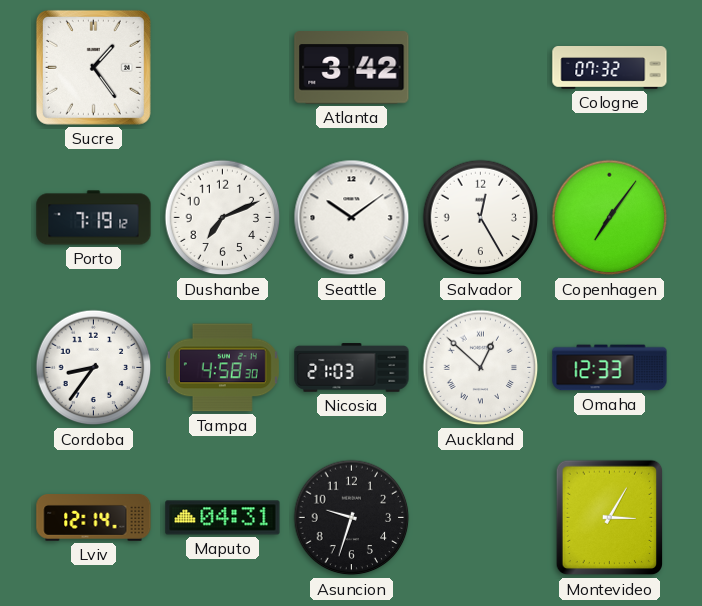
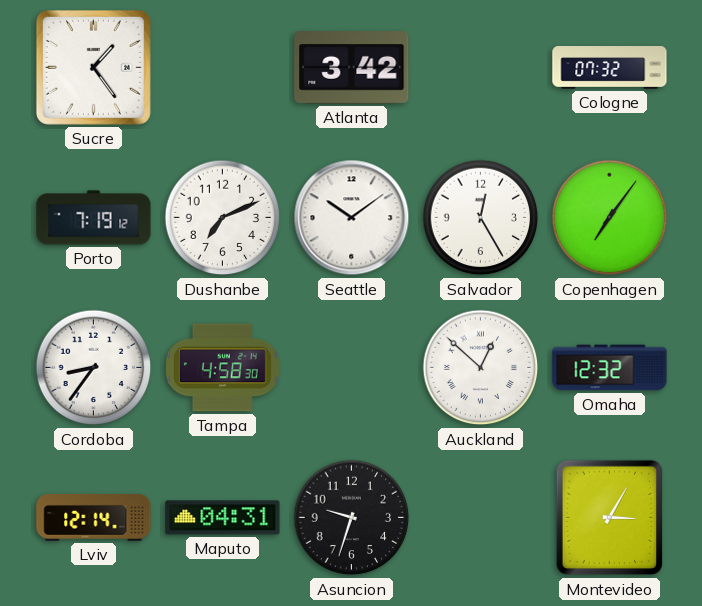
Nicosia: 21:03 -> none (352, 368)
Omaha: 12:33 -> 12:32 (610, 368)
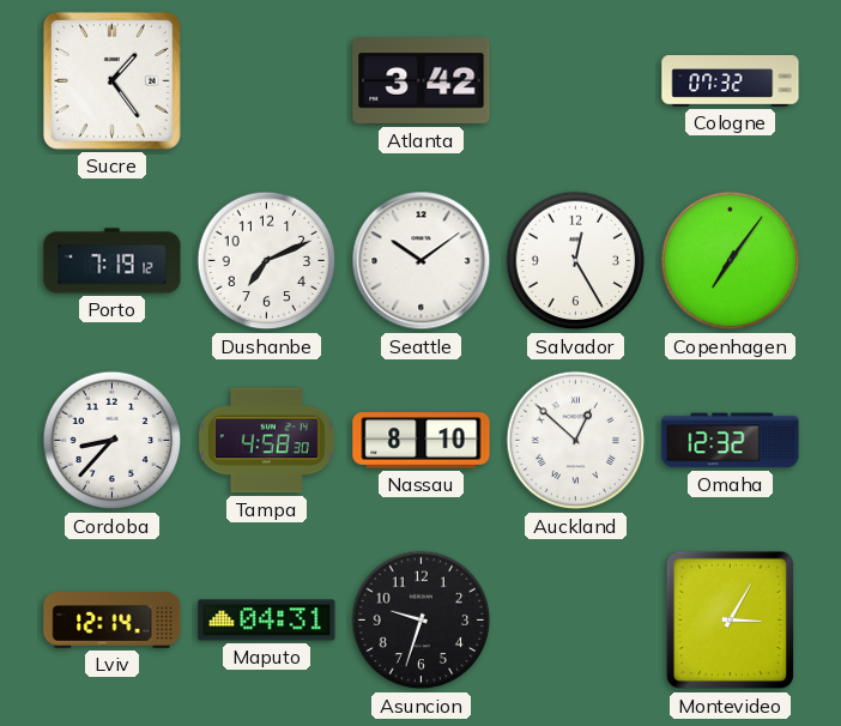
Cordoba: 8:36 -> 8:37 (113, 441)
Nassau: none -> 8:10 (422, 441)
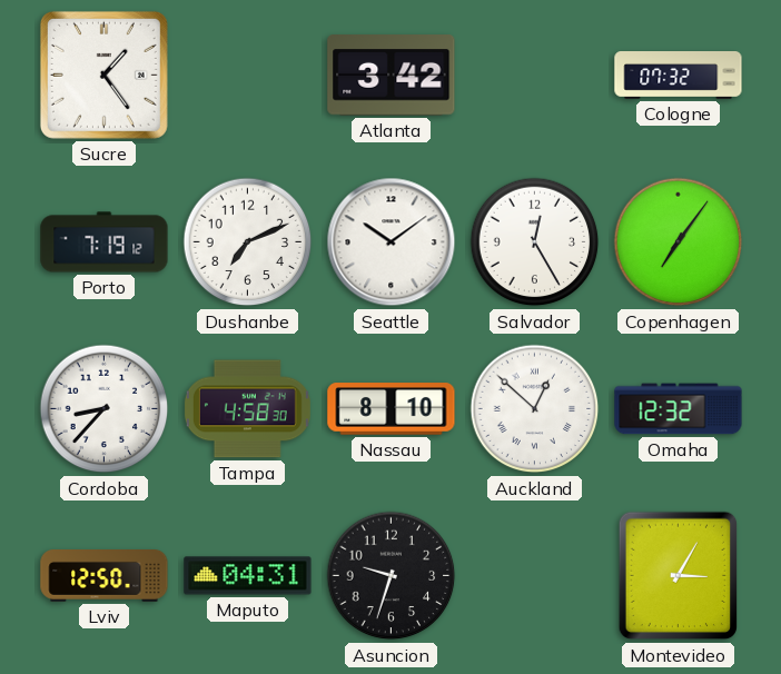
Lviv: 12:14 -> 12:50 (105, 576)
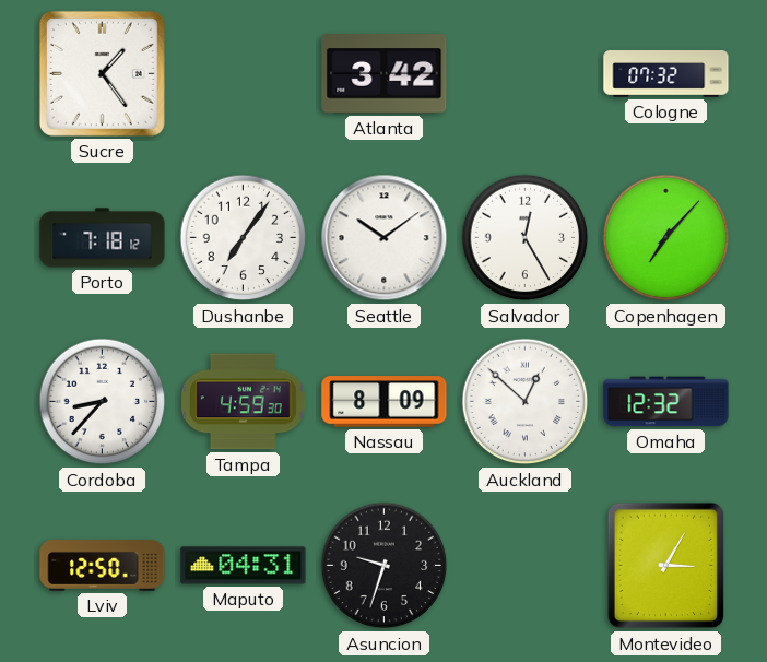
Porto: 7:19 -> 7:18 (103, 238)
Dushanbe: 7:11 -> 7:06 (244, 238)
Copenhagen: 7:06 -> 7:07 (666, 238)
Tampa: 4:58 -> 4:59 (243, 402)
Nassau: 8:10 -> 8:09 (385, 402)
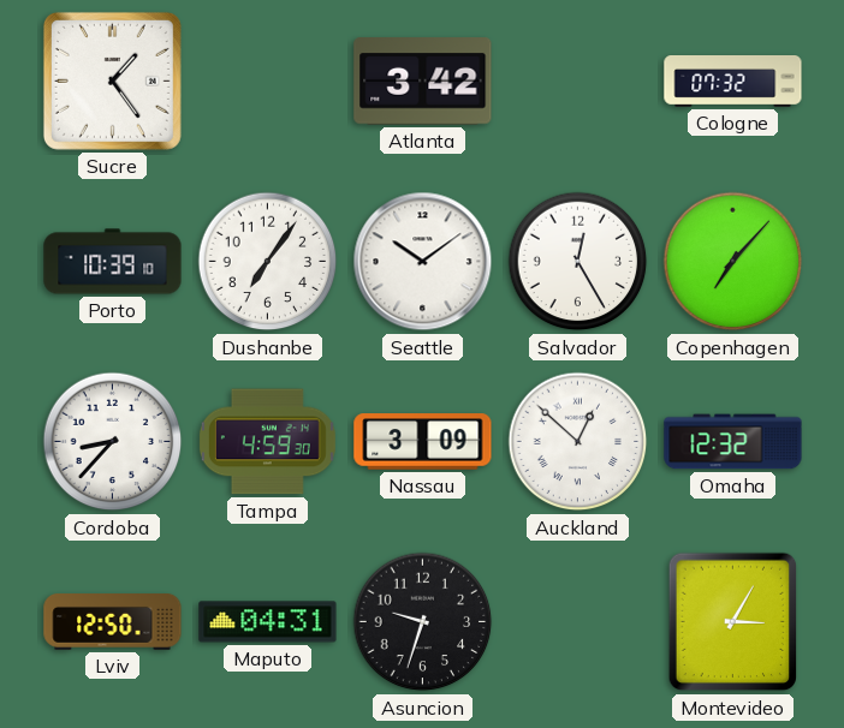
Porto: 7:18 -> 10:39 (113, 262)
Nassau: 8:09 -> 3:09 (423, 442)
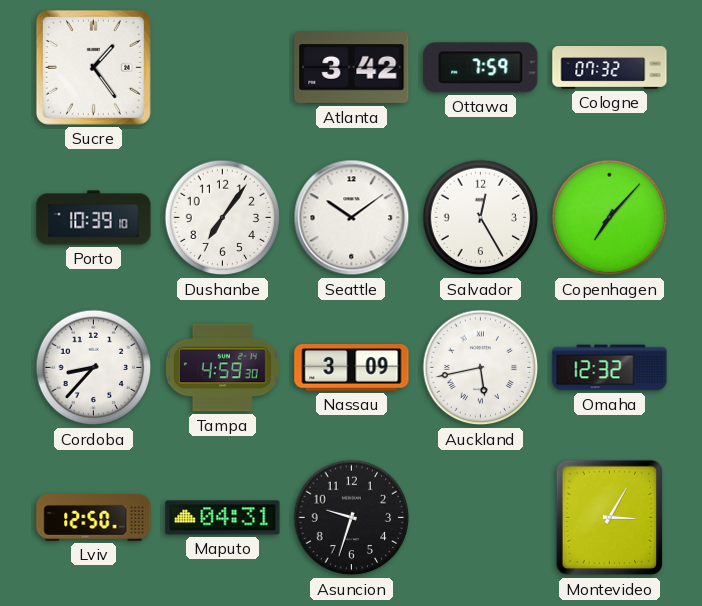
Ottawa: none -> 7:59 (481, 68)
Auckland: 12:52 -> 5:43 (481, 368)
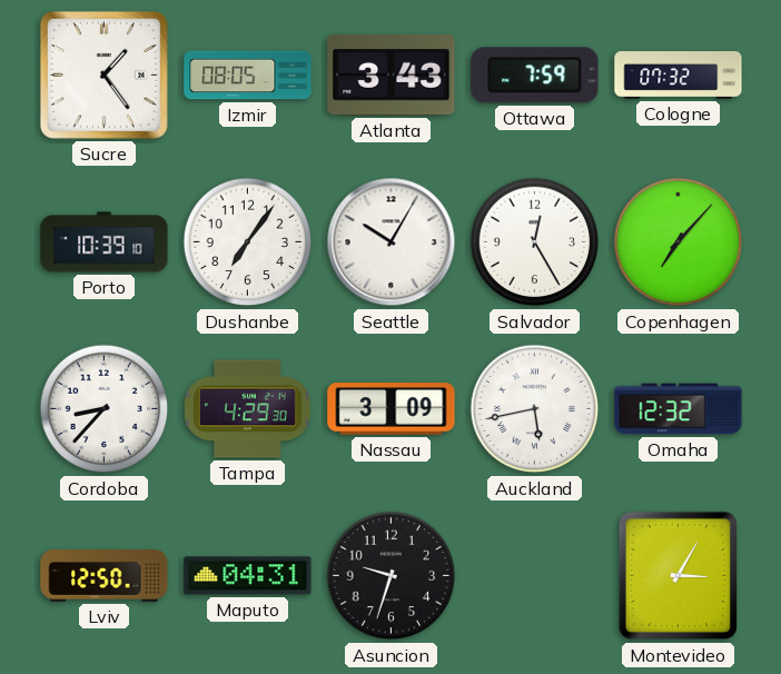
Izmir: none -> 08:05 (248, 76)
Atlanta: 3:42 -> 3:43 (392, 76)
Seattle: 10:09 -> 10:05 (392, 242)
Tampa: 4:59 -> 4:29 (247, 409)
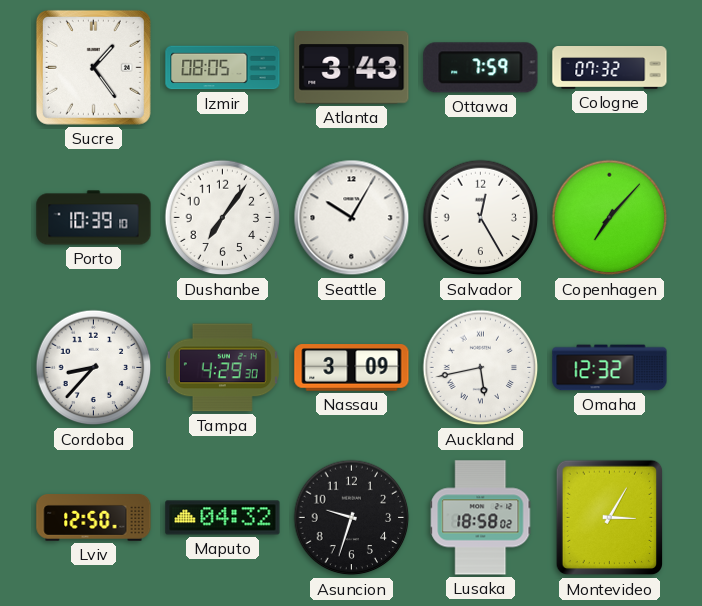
Maputo: 04:31 -> 04:32 (223, 518)
Lusaka: none -> 18:58 (481, 518)
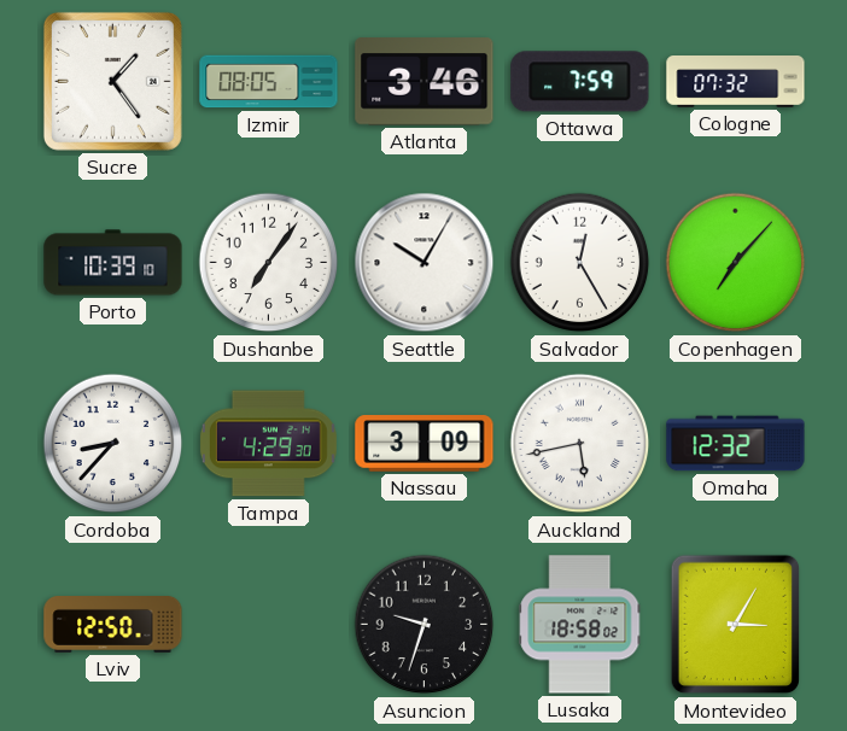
Atlanta: 3:43 -> 3:46 (425, 82)
Maputo: 04:32 -> none (223, 518)
